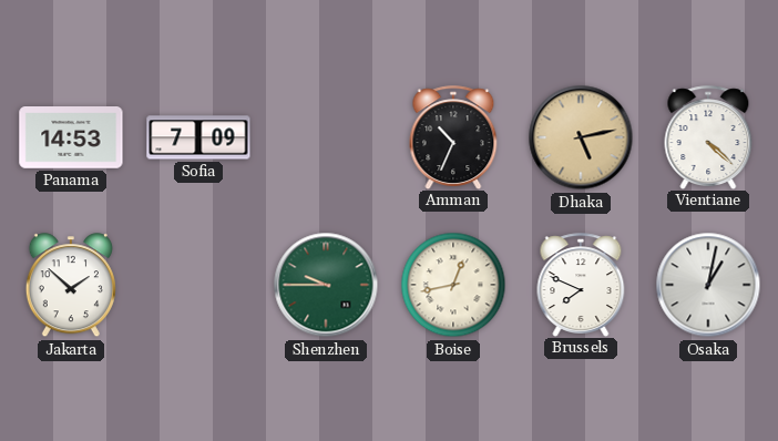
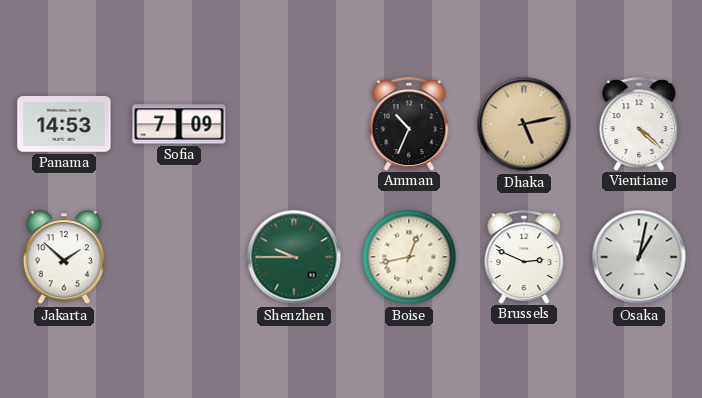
Brussels: 7:49 -> 2:49 (524, 257)
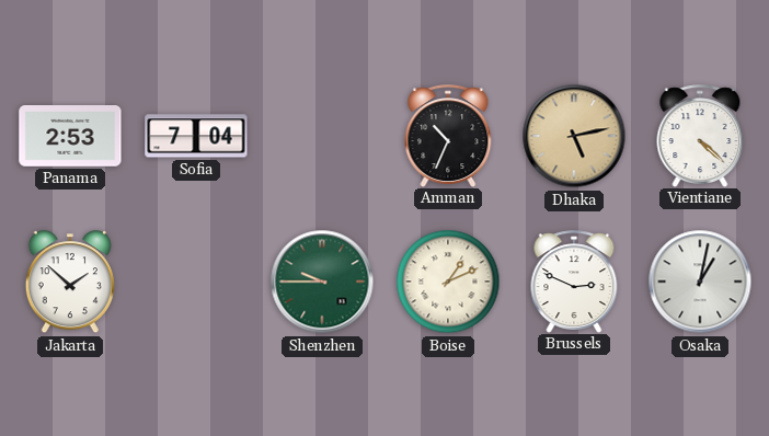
Panama: 14:53 -> 2:53 (70, 137)
Sofia: 7:09 -> 7:04 (196, 136)
Boise: 12:43 -> 1:11 (448, 282)
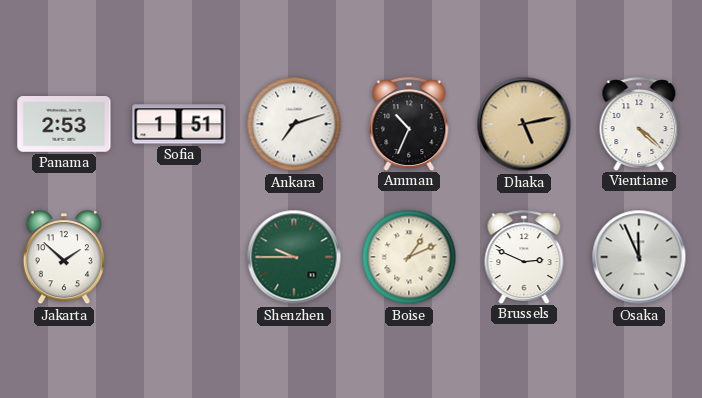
Sofia: 7:04 -> 1:51 (179, 124)
Ankara: none -> 7:12 (294, 124)
Osaka: 1:02 -> 11:56 (639, 257)
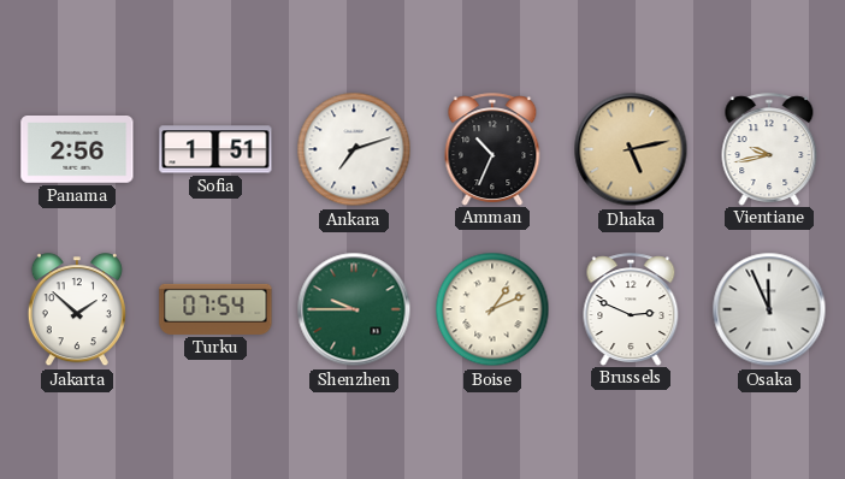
Panama: 2:53 -> 2:56 (77, 150)
Vientiane: 4:22 -> 9:43 (769, 149)
Turku: none -> 07:54 (215, 309)
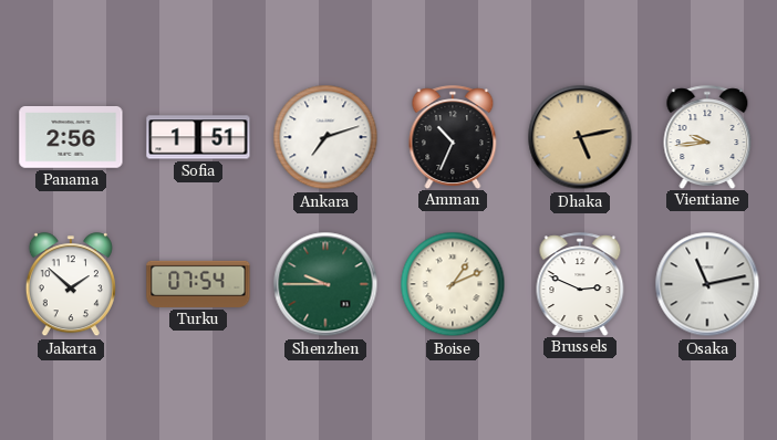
Vientiane: 9:43 -> 9:44 (707, 137)
Osaka: 11:56 -> 11:13 (707, 284)
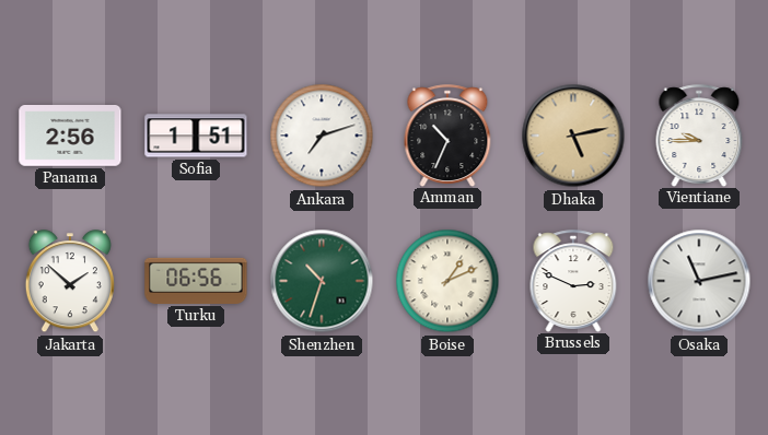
Vientiane: 9:44 -> 9:45 (699, 136)
Turku: 07:54 -> 06:56 (196, 281)
Shenzhen: 9:45 -> 10:33 (322, 281)
